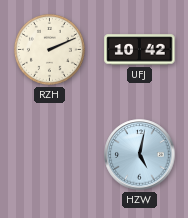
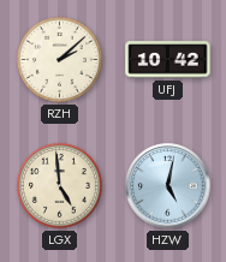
RZH: 2:11 -> 2:08 (59, 59)
LGX: none -> 4:59 (59, 185)
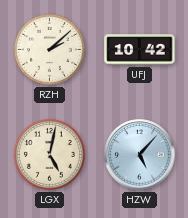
LGX: 4:59 -> 5:02 (49, 154)
HZW: 5:02 -> 5:07 (140, 155)
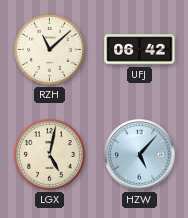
RZH: 2:08 -> 11:08 (49, 49)
UFJ: 10:42 -> 06:42 (140, 50)
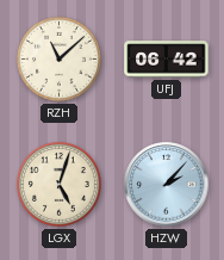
LGX: 5:02 -> 5:03 (58, 184)
HZW: 5:07 -> 2:07 (167, 185)
